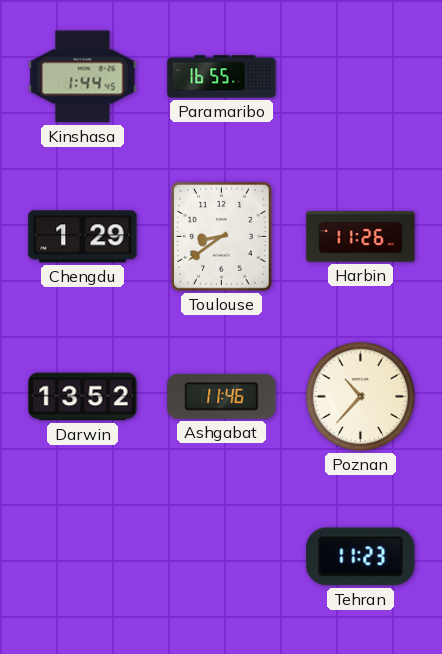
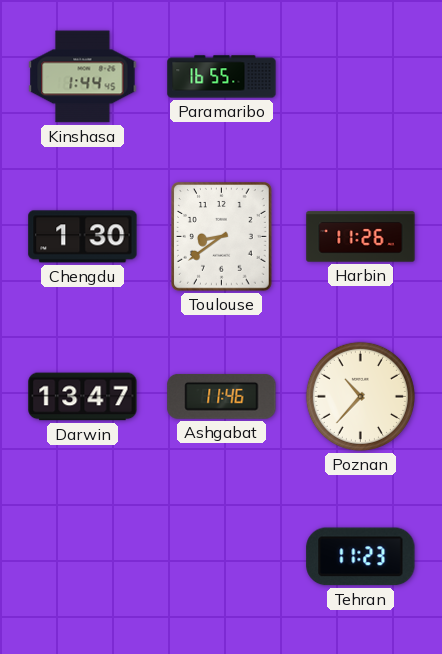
Chengdu: 1:29 -> 1:30 (83, 237)
Darwin: 13:52 -> 13:47 (83, 397)
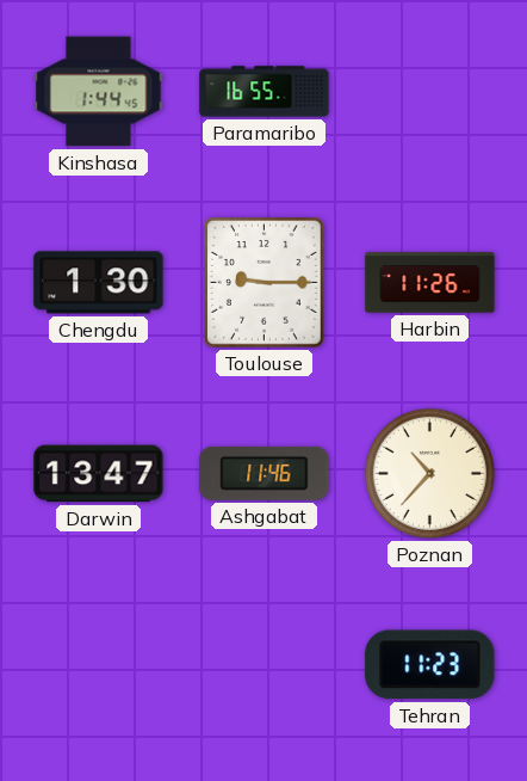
Toulouse: 8:39 -> 9:15 (265, 283)
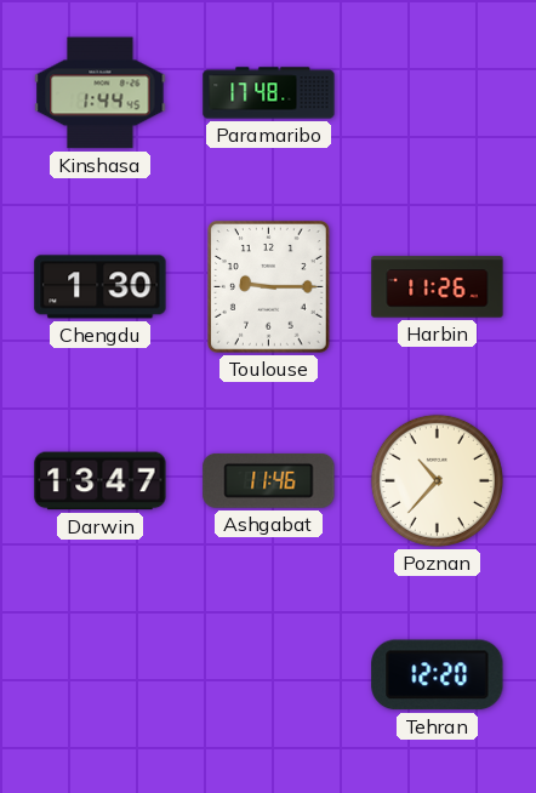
Paramaribo: 16:55 -> 17:48 (269, 93)
Tehran: 11:23 -> 12:20 (438, 675)
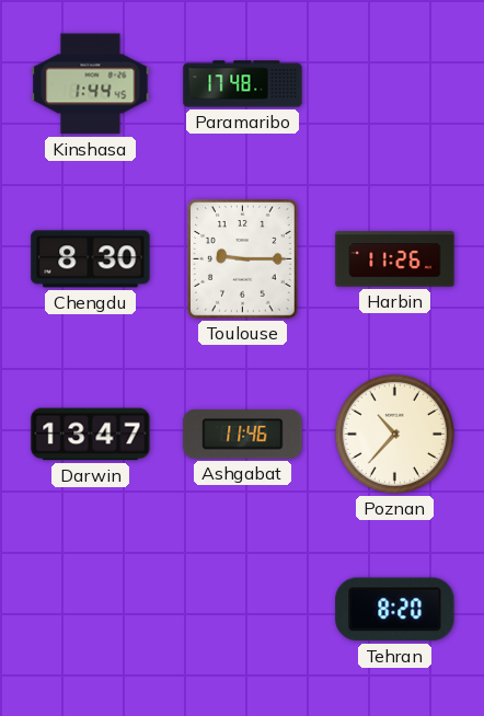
Chengdu: 1:30 -> 8:30 (91, 259)
Tehran: 12:20 -> 8:20 (395, 610)
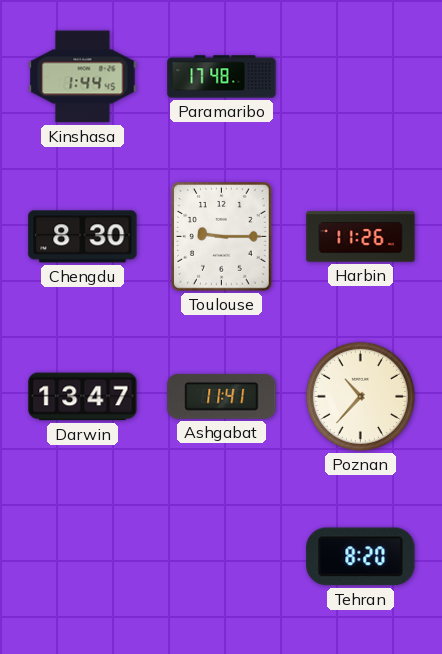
Ashgabat: 11:46 -> 11:41 (222, 396)
